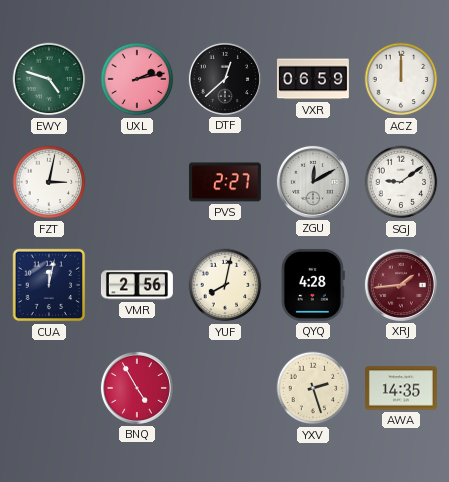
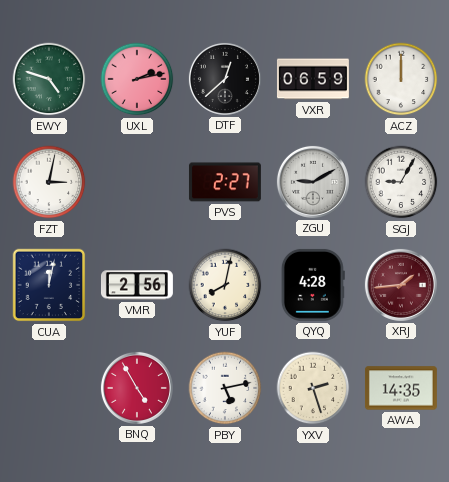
ZGU: 12:10 -> 9:10 (313, 182)
SGJ: 9:09 -> 9:05 (401, 182)
PBY: none -> 5:13 (225, 388)
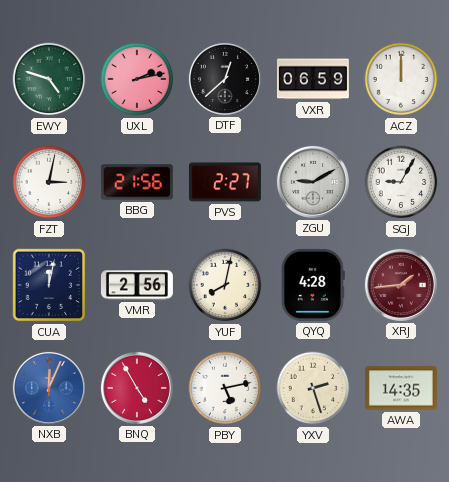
BBG: none -> 21:56 (137, 182)
NXB: none -> 12:04 (49, 388)
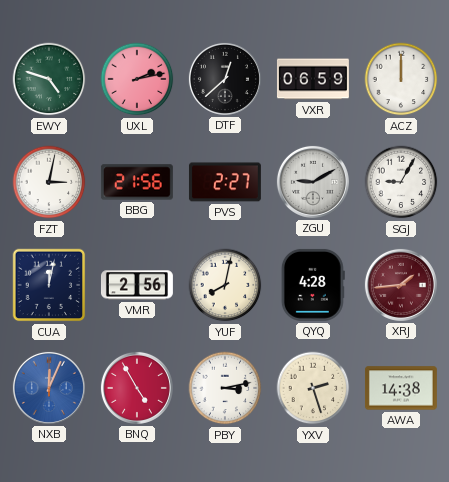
PBY: 5:13 -> 3:13 (225, 388)
AWA: 14:35 -> 14:38 (401, 388)
